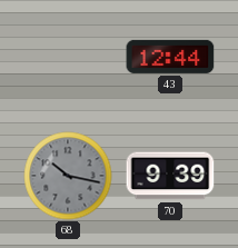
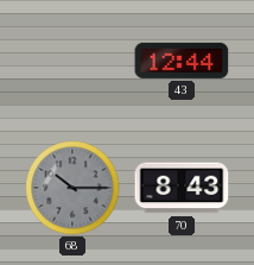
68: 10:17 -> 10:15 (72, 188)
70: 9:39 -> 8:43 (182, 188)
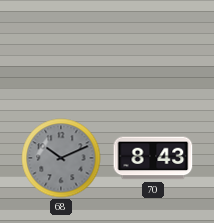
43: 12:44 -> none (182, 61)
68: 10:15 -> 10:11 (61, 158)
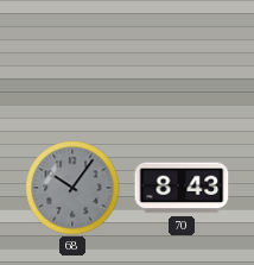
68: 10:11 -> 10:06 (72, 188)
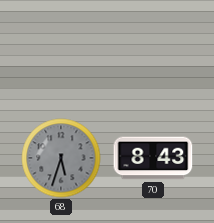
68: 10:06 -> 5:33 (61, 158)
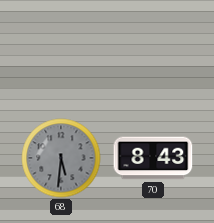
68: 5:33 -> 5:31 (61, 158)
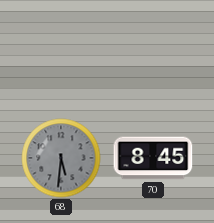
70: 8:43 -> 8:45 (153, 158)
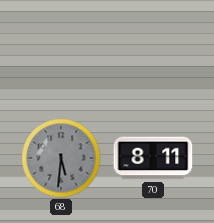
70: 8:45 -> 8:11 (153, 158)
